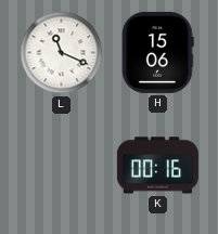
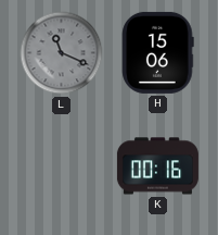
L dial: white -> grey (62, 53)
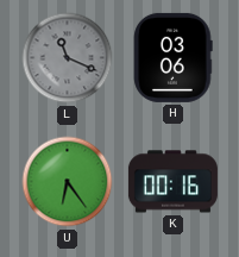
H: 15:06 -> 03:06 (174, 57)
U: none -> 6:24 (68, 182)
